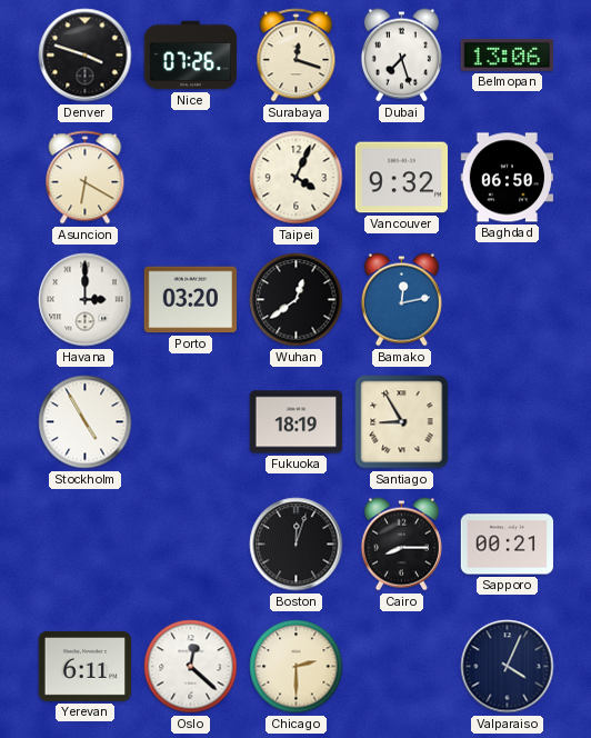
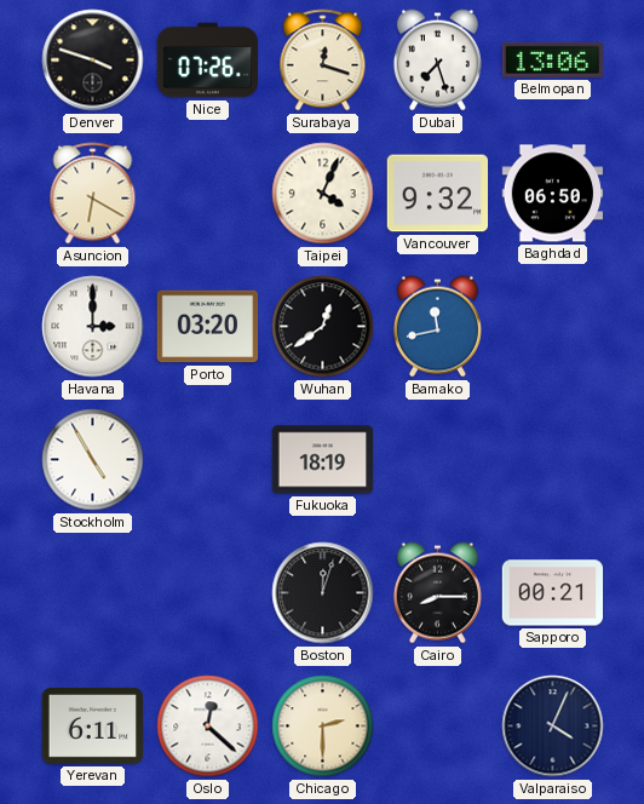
Bamako: 12:13 -> 11:43 (437, 327)
Santiago: 8:55 -> none (402, 422)
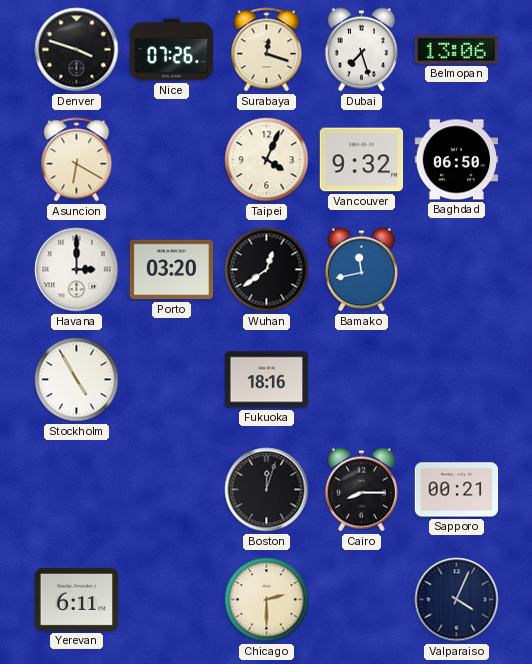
Fukuoka: 18:19 -> 18:16 (267, 380)
Oslo: 12:22 -> none (208, 727)
